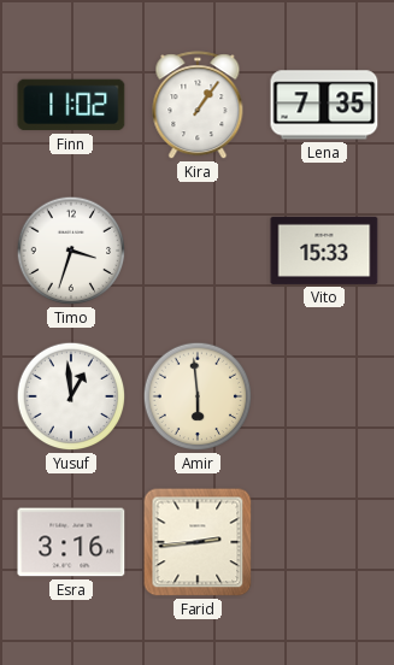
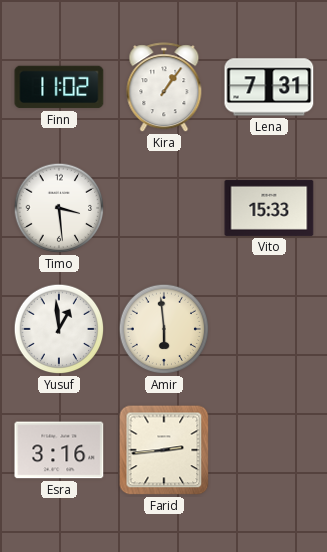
Lena: 7:35 -> 7:31 (269, 87)
Timo: 3:33 -> 3:29 (59, 208)
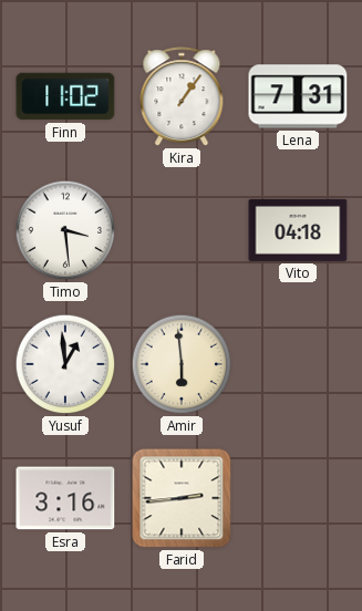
Vito: 15:33 -> 04:18 (298, 230)
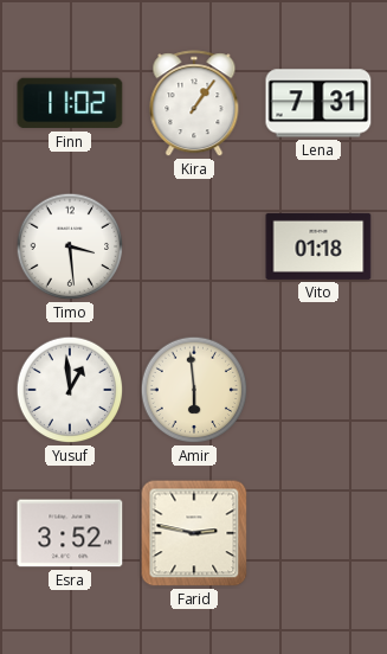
Vito: 04:18 -> 01:18 (318, 246)
Esra: 3:16 -> 3:52 (70, 533)
Farid: 2:44 -> 2:47 (194, 533)
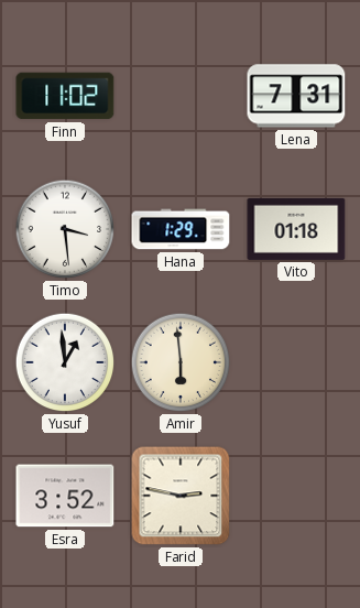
Kira: 1:06 -> none (194, 104)
Hana: none -> 1:29 (181, 229)
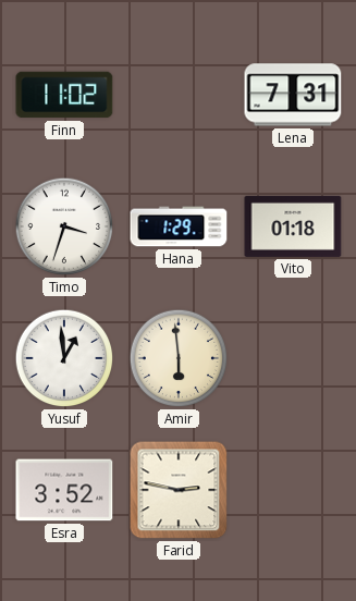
Timo: 3:29 -> 3:33 (64, 226)
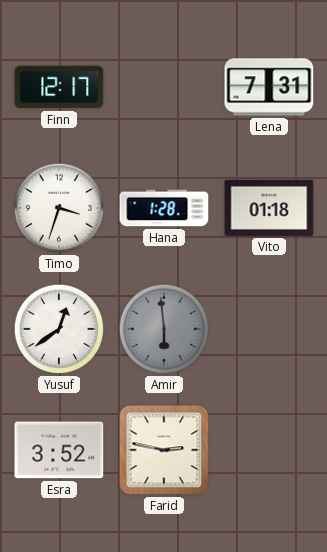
Finn: 11:02 -> 12:17 (59, 87)
Hana: 1:29 -> 1:28 (164, 208)
Yusuf: 12:59 -> 12:39 (59, 329)
Amir dial: cream -> grey (164, 329)
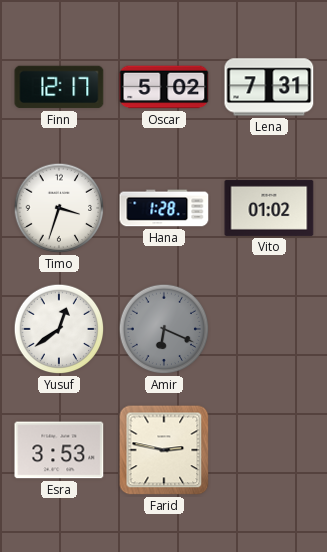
Oscar: none -> 5:02 (164, 87)
Vito: 01:18 -> 01:02 (269, 208)
Amir: 5:59 -> 6:19 (164, 329)
Esra: 3:52 -> 3:53 (59, 450)
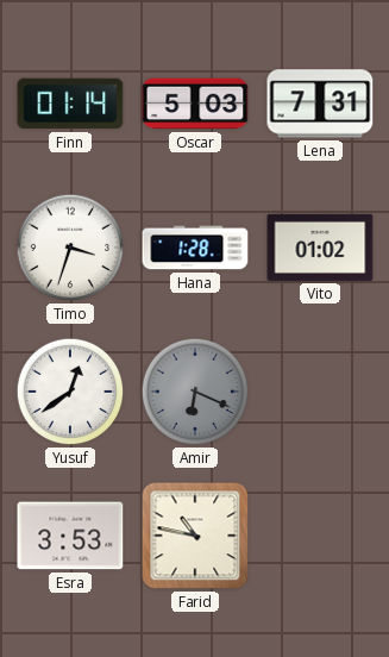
Finn: 12:17 -> 01:14 (70, 104)
Oscar: 5:02 -> 5:03 (195, 104)
Farid: 2:47 -> 10:47 (195, 536)
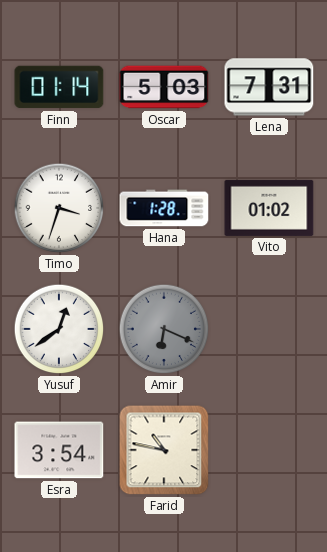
Esra: 3:53 -> 3:54 (59, 450)
